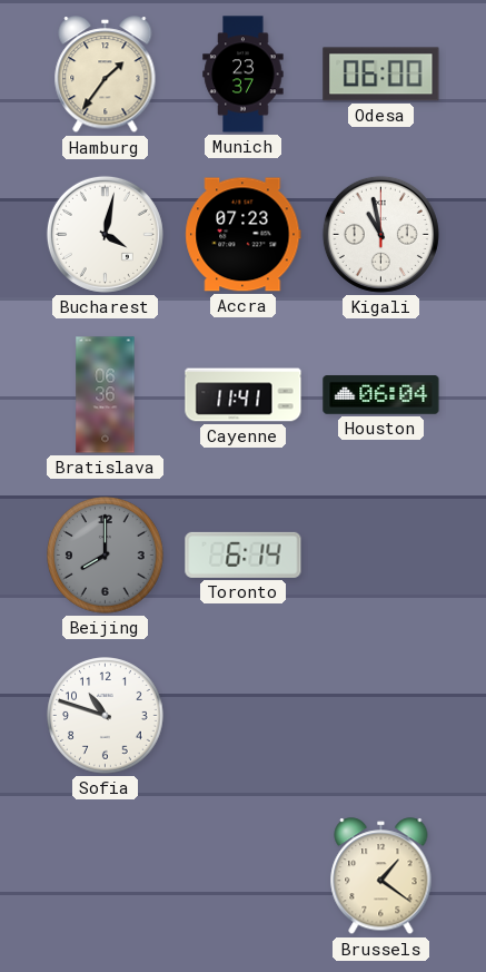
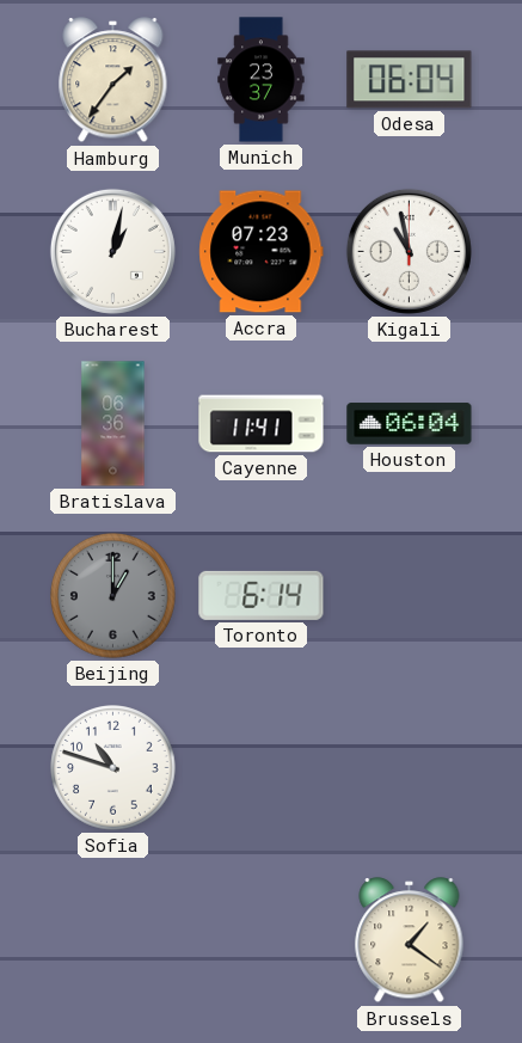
Odesa: 06:00 -> 06:04 (410, 80)
Bucharest: 4:02 -> 1:02 (112, 251)
Beijing: 8:00 -> 1:00 (113, 596)
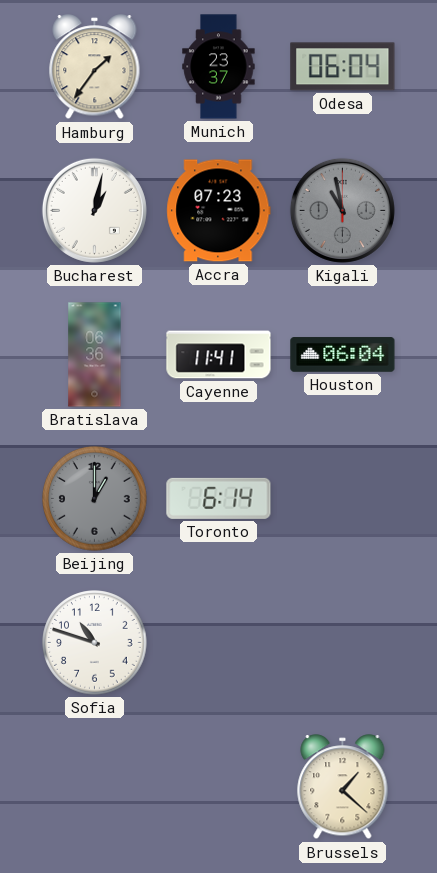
Kigali dial: white -> grey (342, 210)
Brussels: 1:21 -> 1:22 (343, 787)
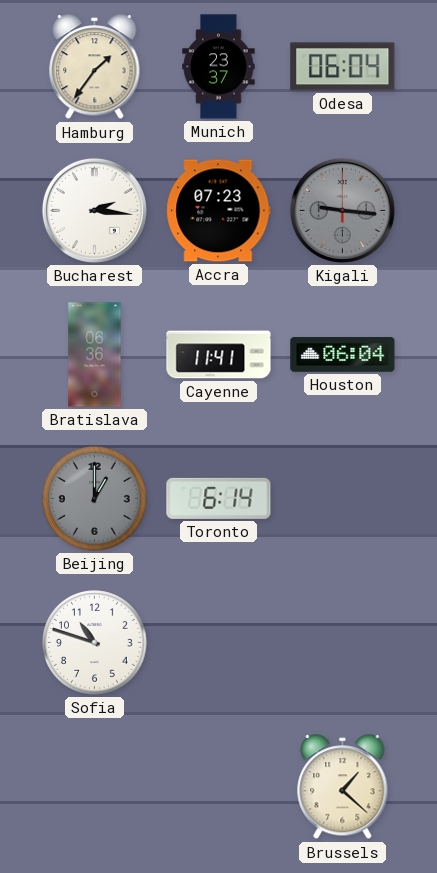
Bucharest: 1:02 -> 2:16 (94, 210)
Kigali: 10:58 -> 9:16 (342, 210)
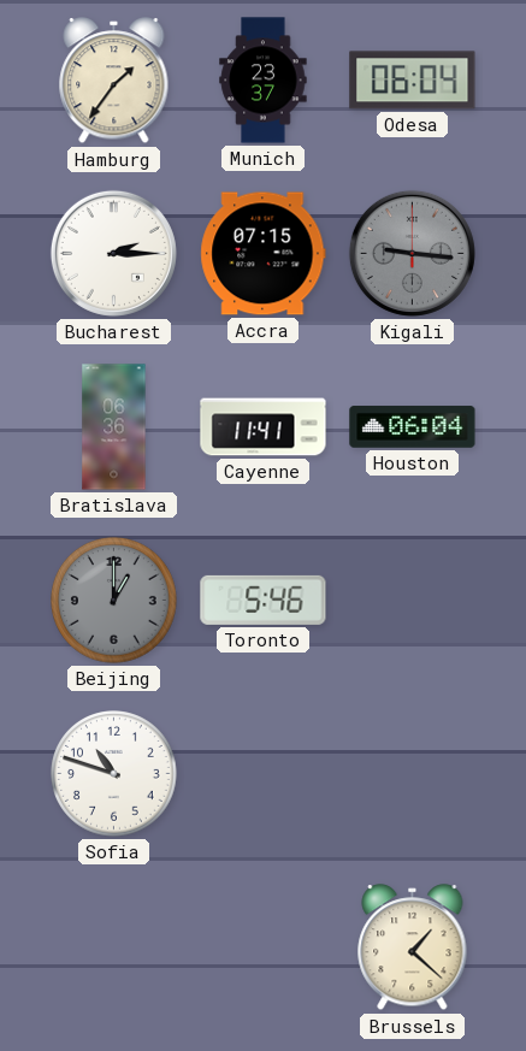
Bucharest: 2:16 -> 2:15 (113, 253)
Accra: 07:23 -> 07:15 (264, 254)
Toronto: 6:14 -> 5:46 (264, 600)
